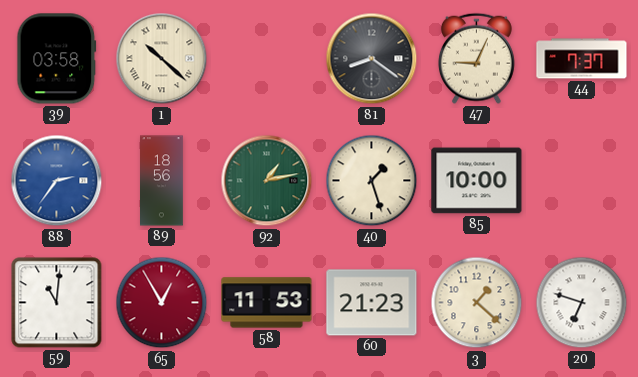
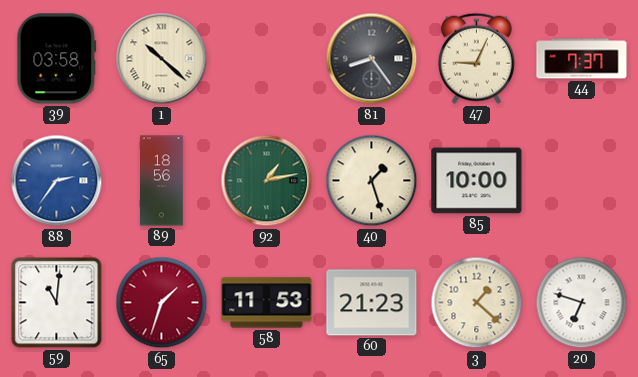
81: 8:21 -> 8:24 (372, 59)
65: 12:55 -> 1:33 (162, 303)
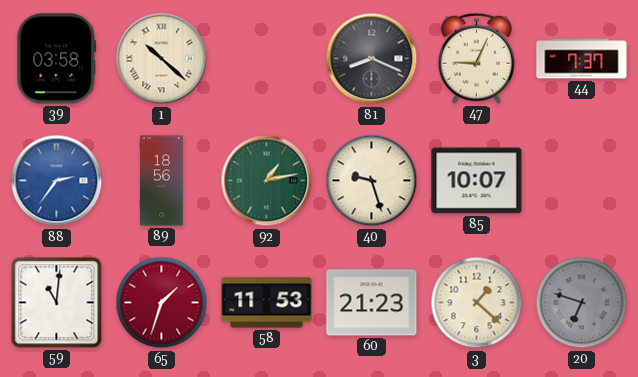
81: 8:24 -> 8:19 (372, 59)
40: 1:27 -> 9:27 (372, 181)
85: 10:00 -> 10:07 (477, 181)
20 dial: white -> grey (582, 303)
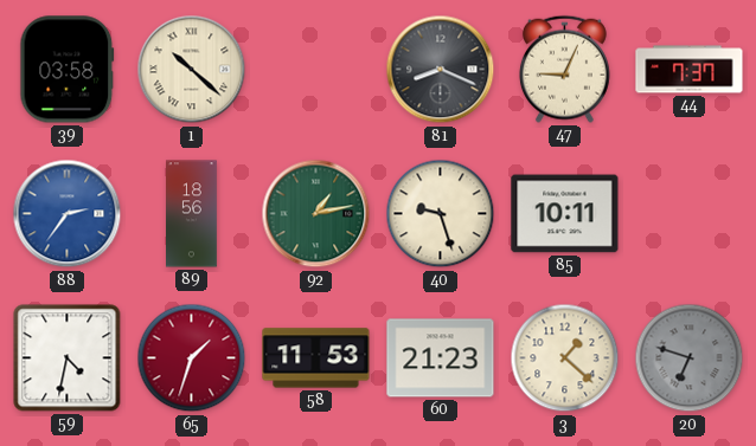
85: 10:07 -> 10:11 (565, 214)
59: 11:01 -> 4:32 (68, 358)
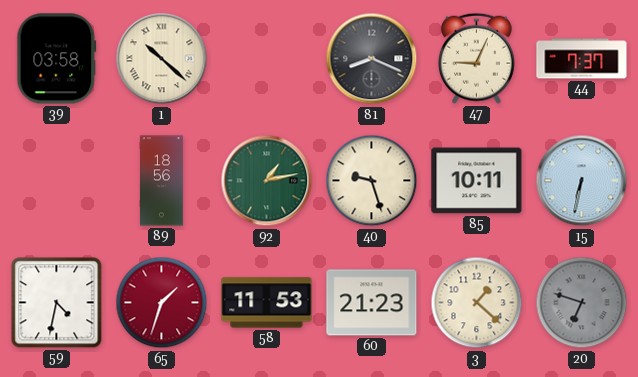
88: 2:36 -> none (68, 214)
15: none -> 6:32 (582, 181)
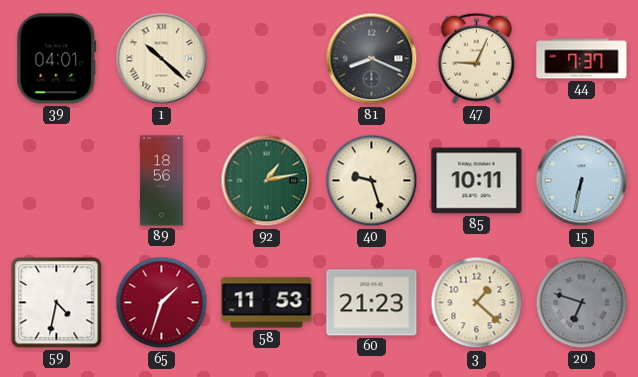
39: 03:58 -> 04:01 (57, 59)
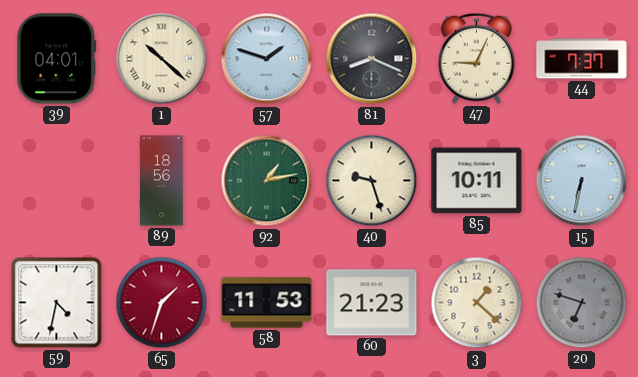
57: none -> 1:48 (267, 59)
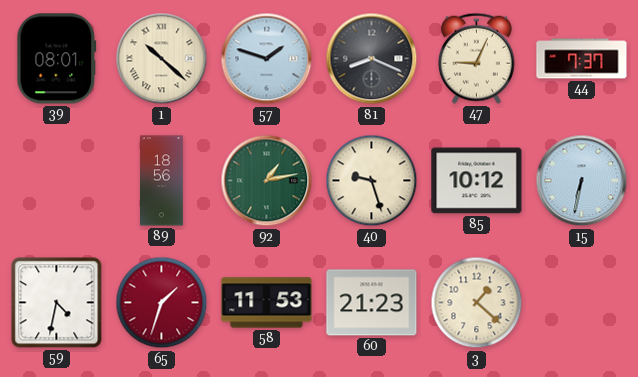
39: 04:01 -> 08:01 (57, 59)
85: 10:11 -> 10:12 (477, 181)
20: 6:48 -> none (582, 303)
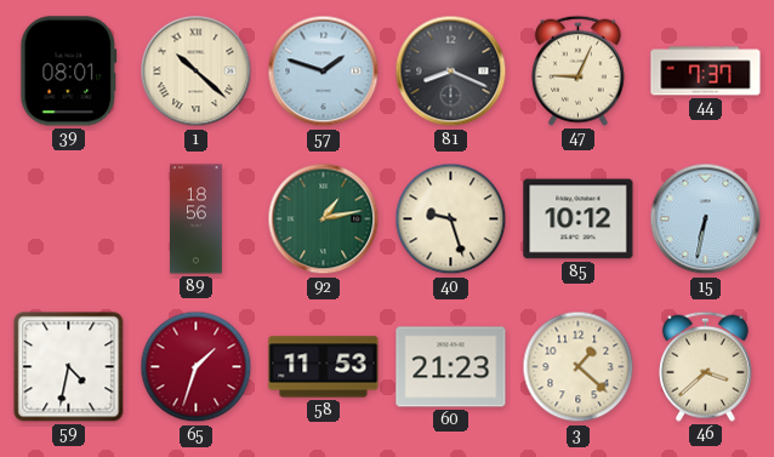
46: none -> 3:38 (705, 366)
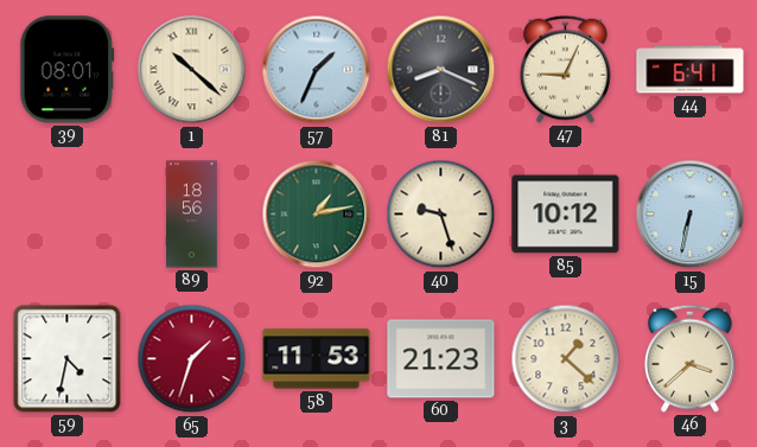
57: 1:48 -> 1:34 (317, 70)
44: 7:37 -> 6:41 (691, 70)
